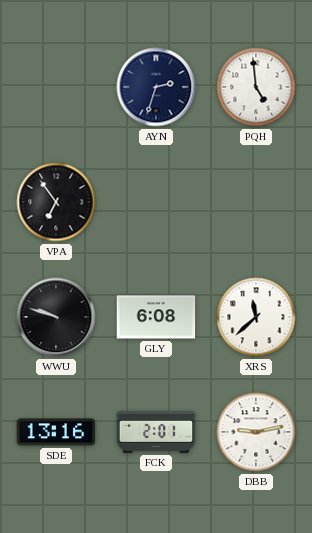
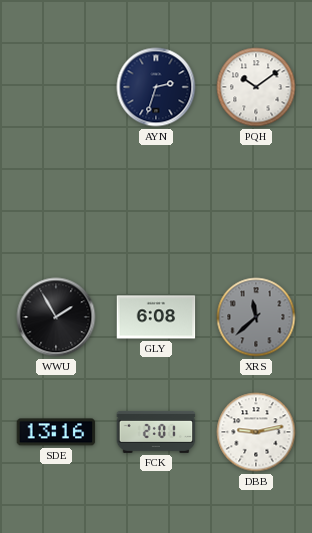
PQH: 4:59 -> 10:09 (256, 87)
VPA: 6:54 -> none (56, 202)
WWU: 9:48 -> 1:55 (56, 317)
XRS dial: white -> grey (256, 317)
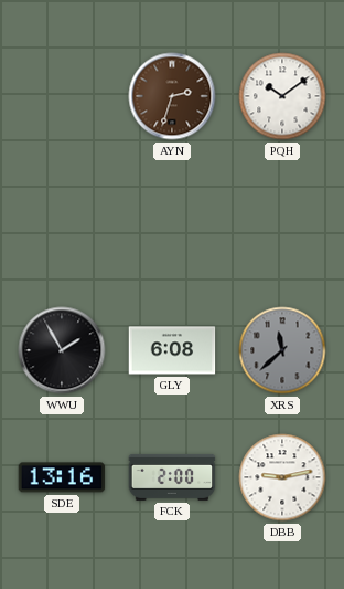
AYN dial: navy -> brown (172, 96)
FCK: 2:01 -> 2:00 (172, 477)
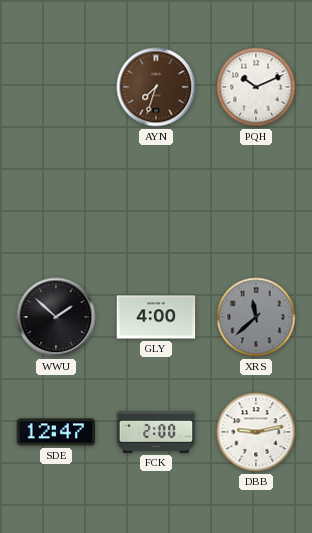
AYN: 2:33 -> 7:33 (156, 87)
PQH: 10:09 -> 10:11 (256, 87)
WWU: 1:55 -> 1:52 (56, 317)
GLY: 6:08 -> 4:00 (156, 317)
SDE: 13:16 -> 12:47 (56, 432)
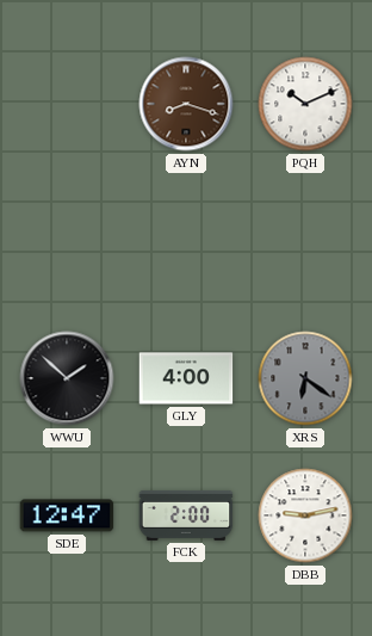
AYN: 7:33 -> 8:18 (186, 104)
XRS: 11:38 -> 6:21 (305, 378)
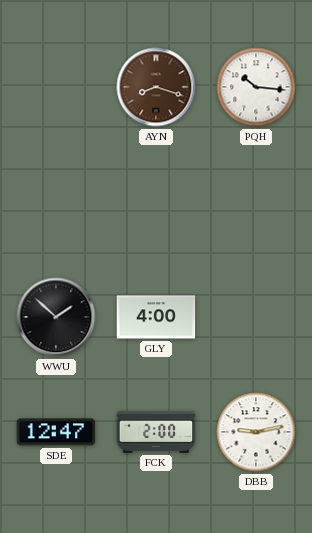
PQH: 10:11 -> 10:16 (256, 87)
XRS: 6:21 -> none (305, 378)
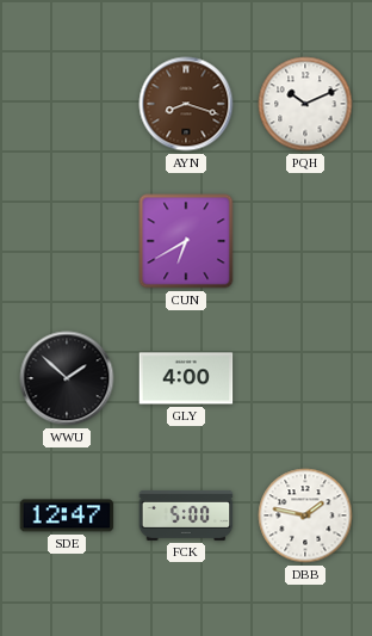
PQH: 10:16 -> 10:11 (305, 104)
CUN: none -> 6:40 (186, 241)
FCK: 2:00 -> 5:00 (186, 515)
DBB: 9:13 -> 1:47 (305, 515)
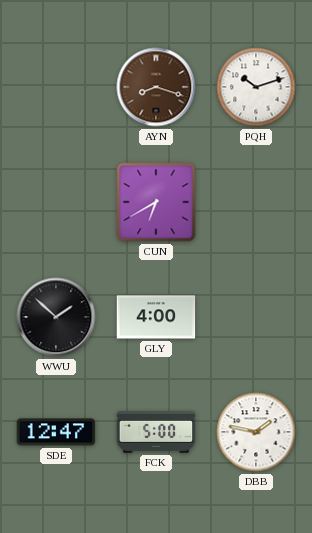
PQH: 10:11 -> 10:12 (256, 87)
